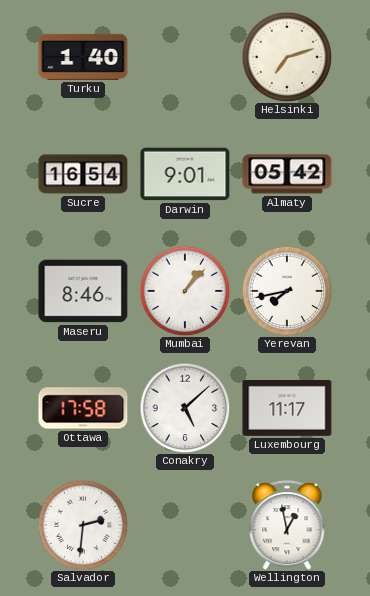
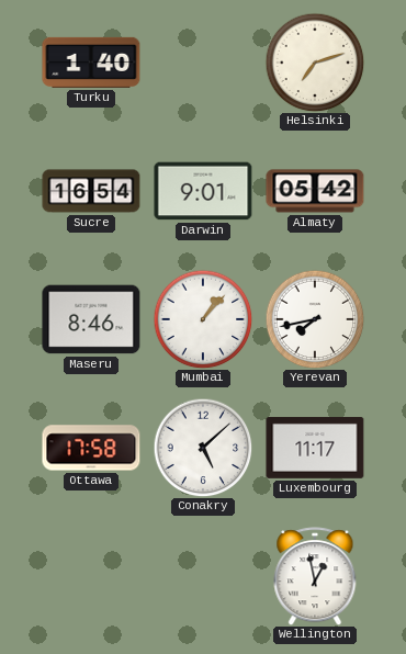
Salvador: 2:31 -> none (83, 525)
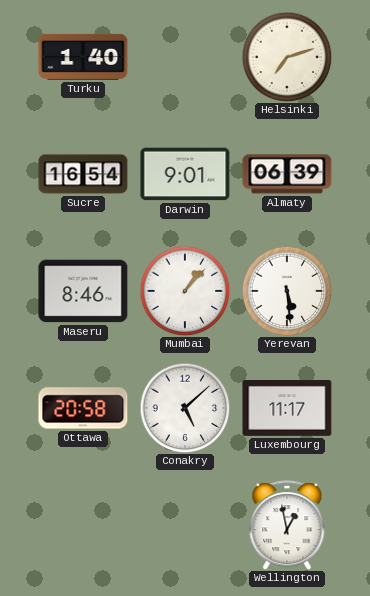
Almaty: 05:42 -> 06:39 (287, 174)
Yerevan: 7:43 -> 5:29 (287, 291)
Ottawa: 17:58 -> 20:58 (83, 408)
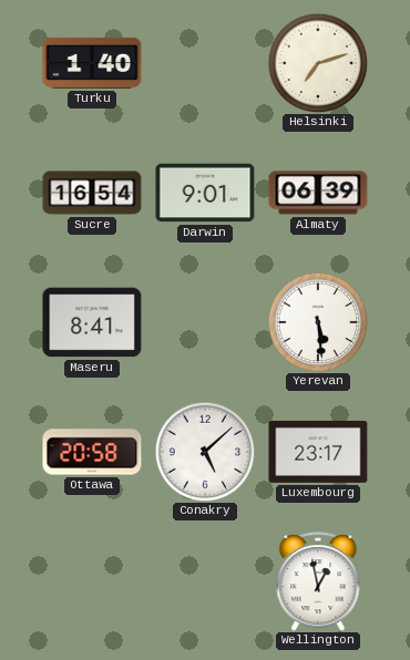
Maseru: 8:46 -> 8:41 (92, 322)
Mumbai: 1:07 -> none (185, 291)
Luxembourg: 11:17 -> 23:17 (318, 452)
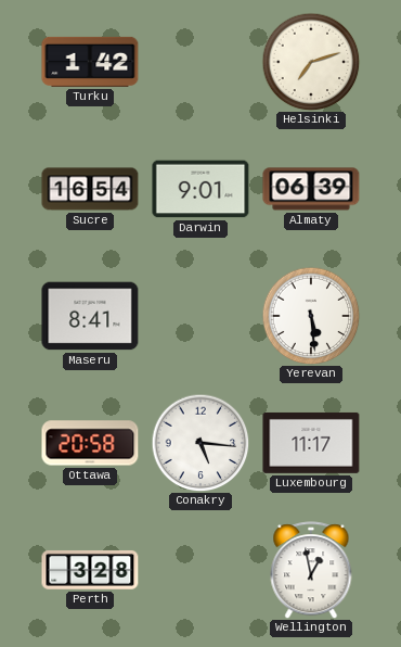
Turku: 1:40 -> 1:42 (90, 62)
Conakry: 5:08 -> 5:16 (200, 443)
Luxembourg: 23:17 -> 11:17 (311, 443)
Perth: none -> 3:28 (90, 570)
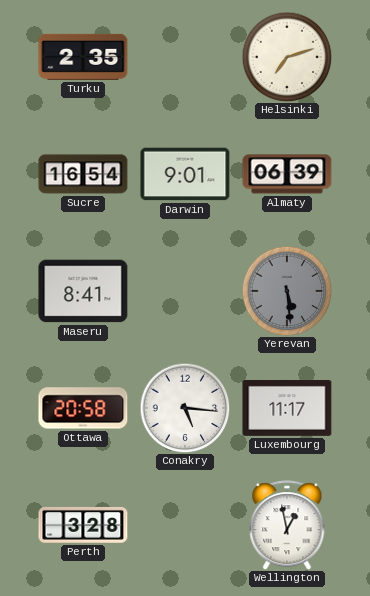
Turku: 1:42 -> 2:35 (83, 57)
Yerevan dial: white -> grey (287, 291)
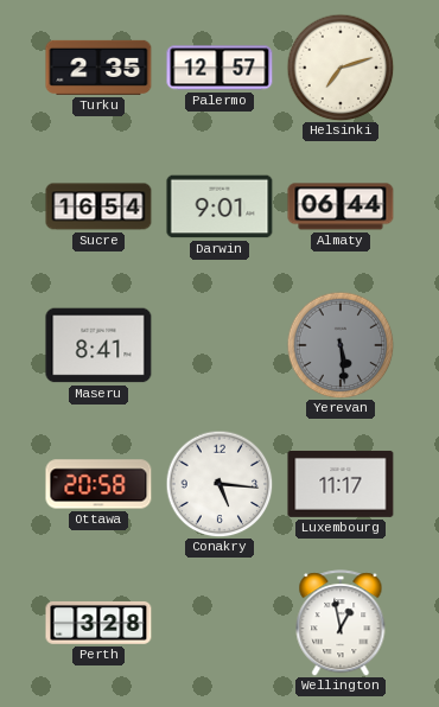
Palermo: none -> 12:57 (220, 68)
Almaty: 06:39 -> 06:44 (341, 206)
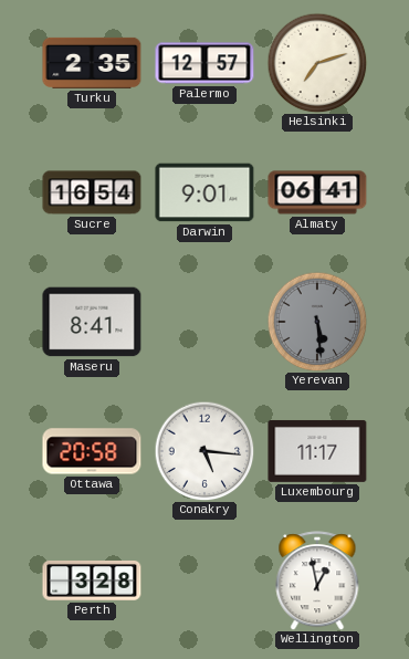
Almaty: 06:44 -> 06:41 (317, 192)
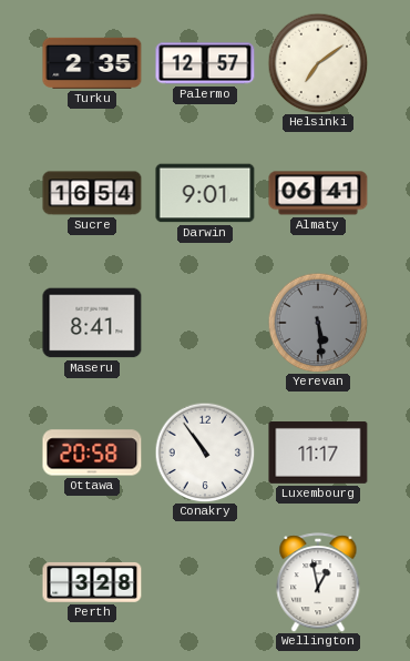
Helsinki: 7:12 -> 7:09 (318, 63)
Conakry: 5:16 -> 10:54 (205, 452)
